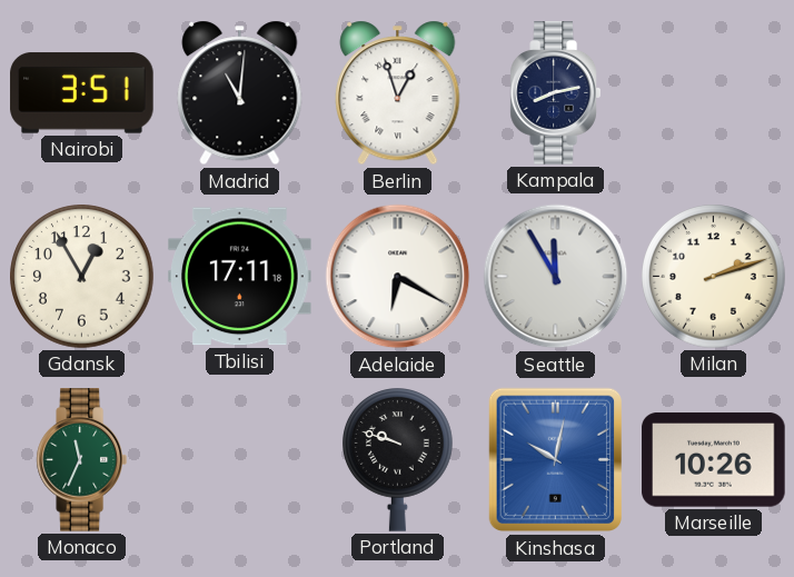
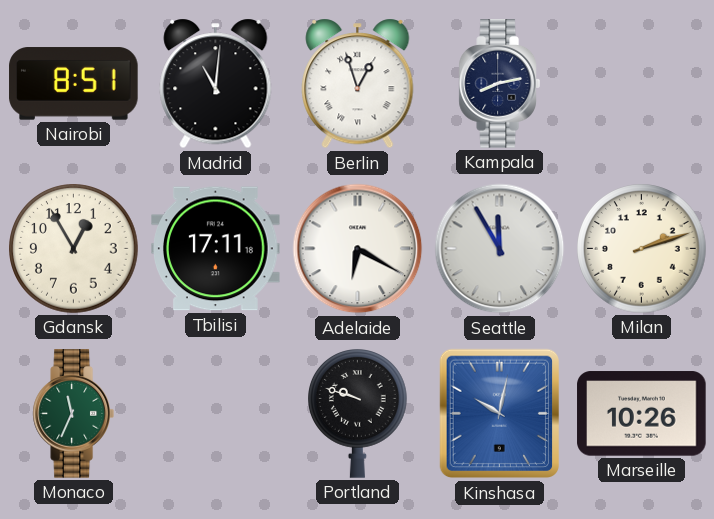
Nairobi: 3:51 -> 8:51 (74, 84)
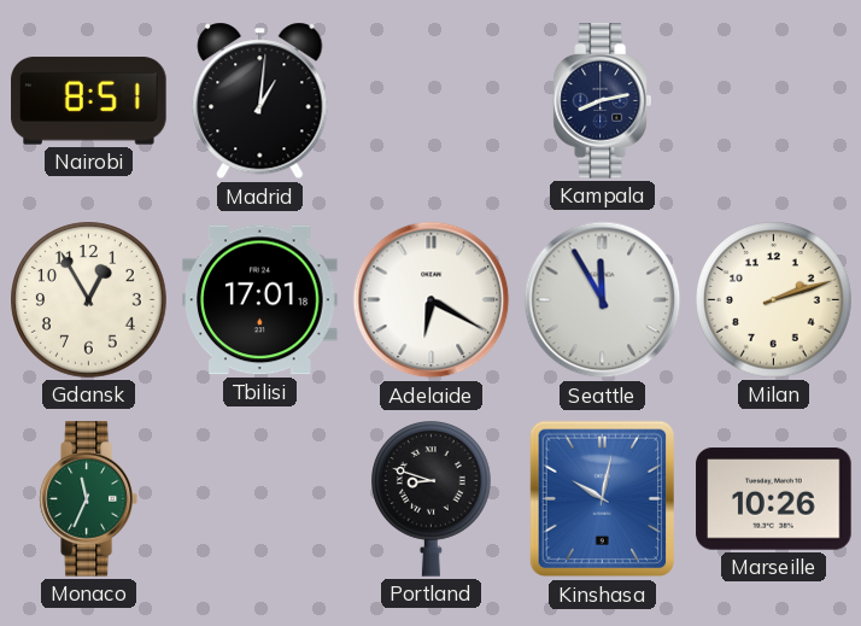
Madrid: 11:01 -> 1:01 (260, 101)
Berlin: 12:57 -> none (358, 84)
Tbilisi: 17:11 -> 17:01 (260, 300)
Portland: 9:48 -> 8:48 (432, 499)
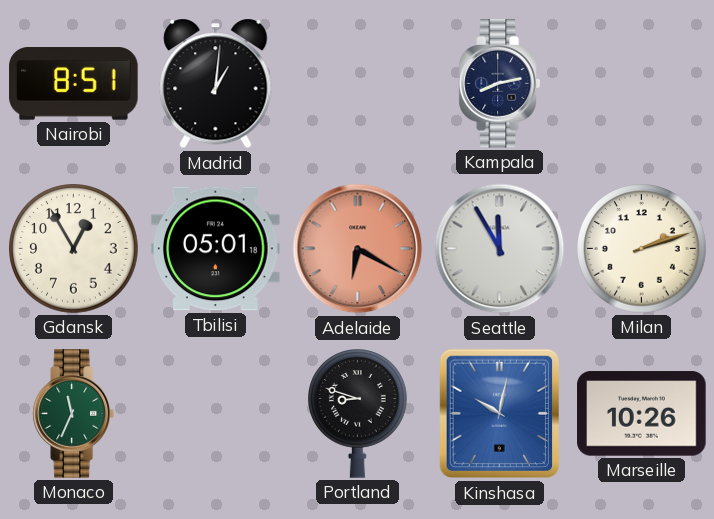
Tbilisi: 17:01 -> 05:01 (216, 249)
Adelaide dial: white -> salmon (358, 249)
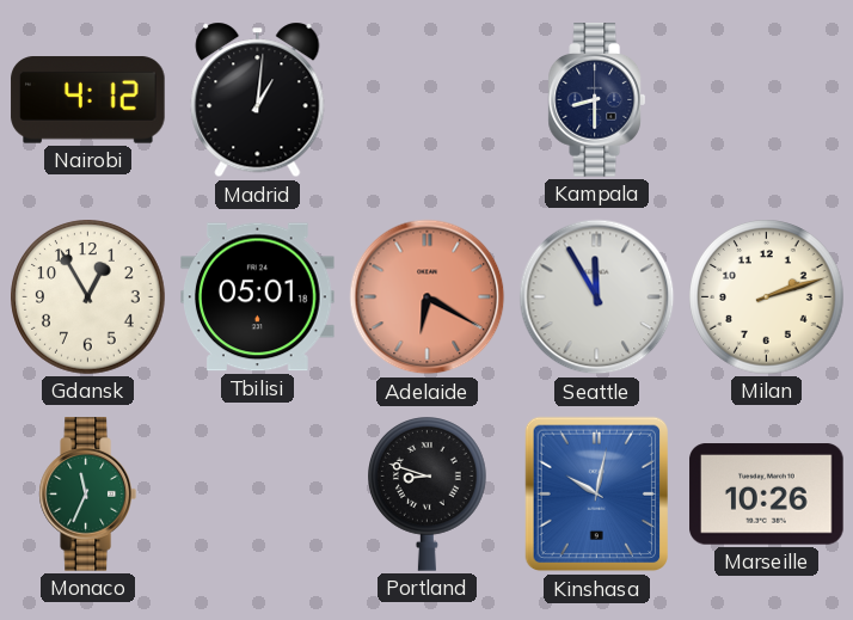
Nairobi: 8:51 -> 4:12 (88, 100)
Kampala: 8:13 -> 8:30 (596, 100)
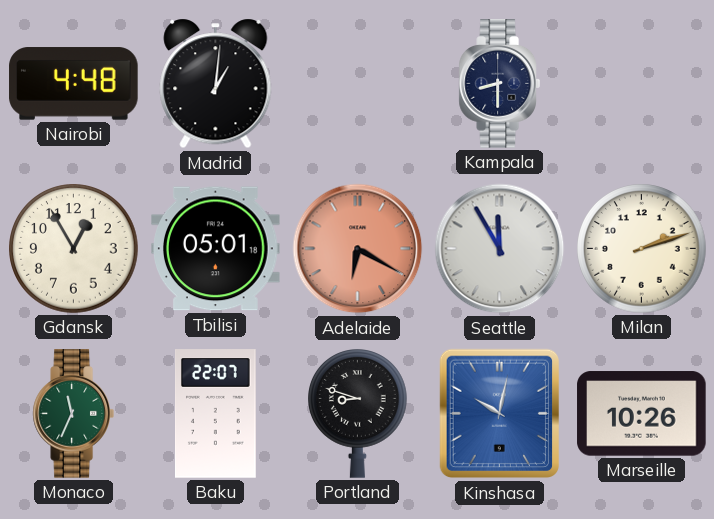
Nairobi: 4:12 -> 4:48 (74, 84)
Baku: none -> 22:07 (216, 414)
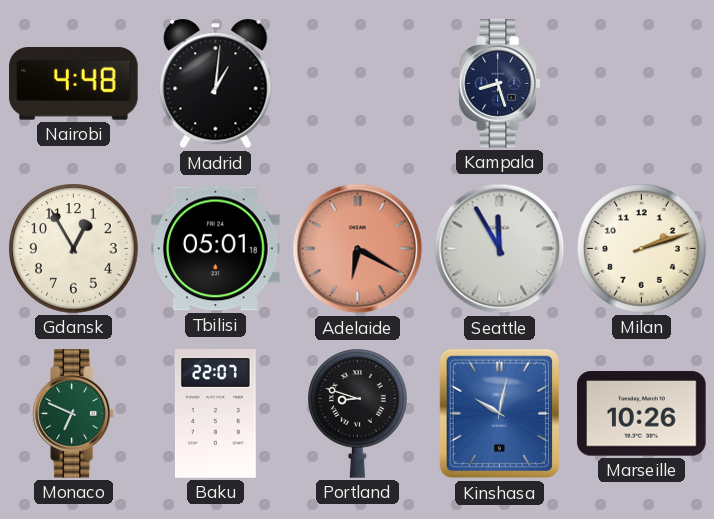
Kampala: 8:30 -> 8:27 (499, 84)
Monaco: 11:34 -> 6:49 (73, 414)
